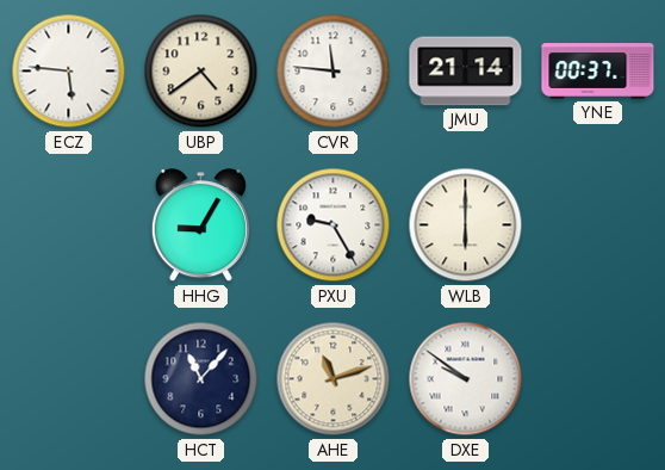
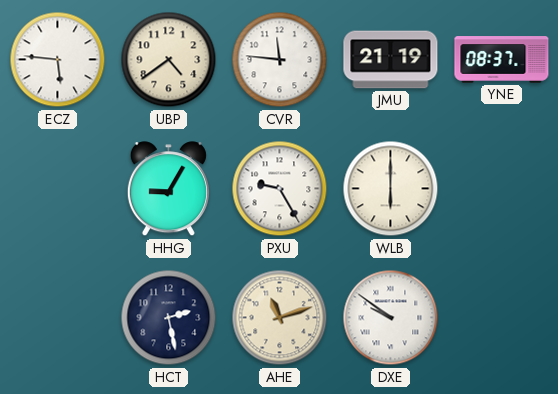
JMU: 21:14 -> 21:19 (391, 60)
YNE: 00:37 -> 08:37 (502, 60)
HCT: 11:07 -> 2:28 (169, 318)
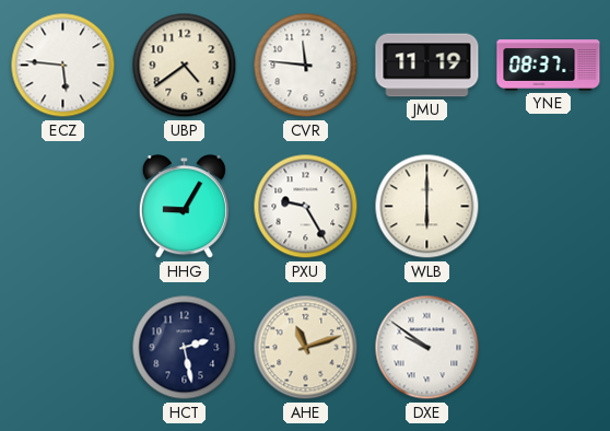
JMU: 21:19 -> 11:19 (427, 66)
